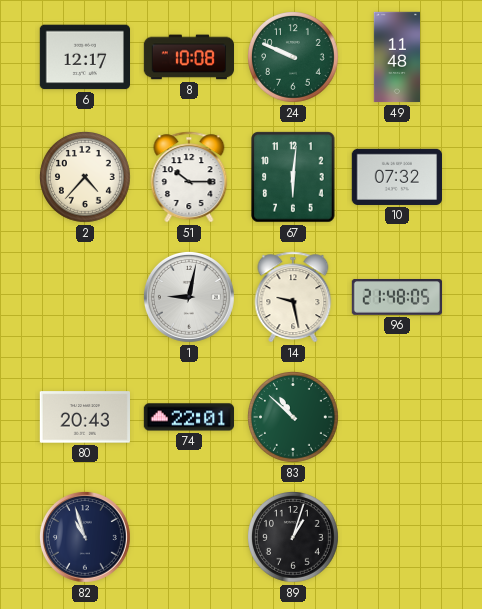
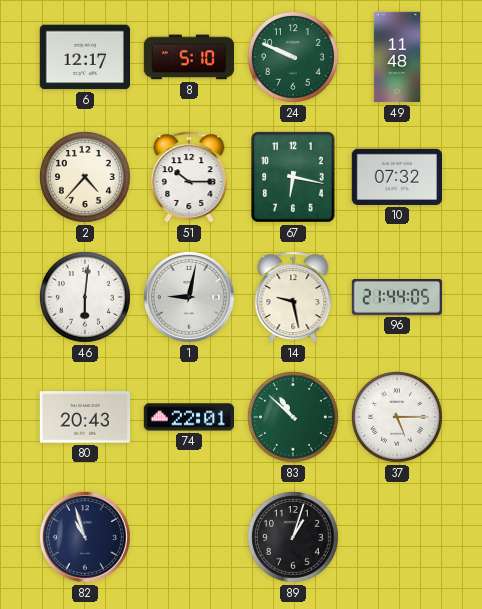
8: 10:08 -> 5:10 (188, 57)
67: 6:01 -> 6:17 (293, 177)
46: none -> 6:01 (86, 298)
96: 21:48 -> 21:44 (397, 298)
37: none -> 5:15 (398, 418)
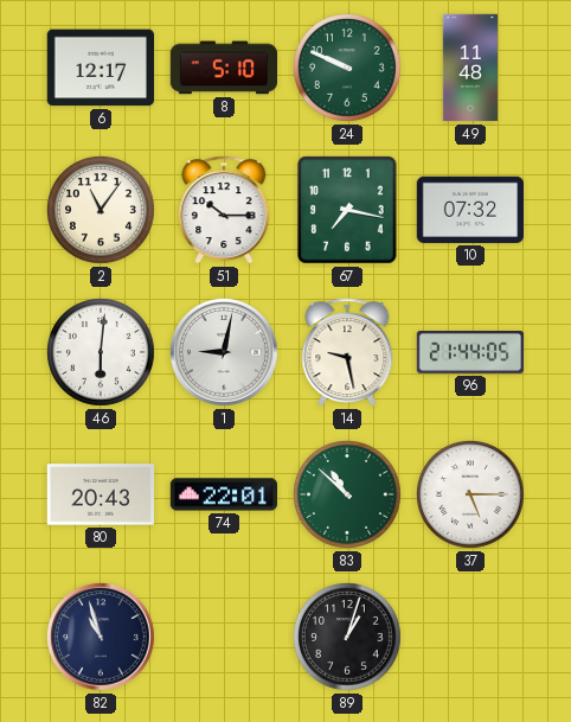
2: 4:37 -> 11:06 (102, 211)
67: 6:17 -> 7:17 (347, 210)
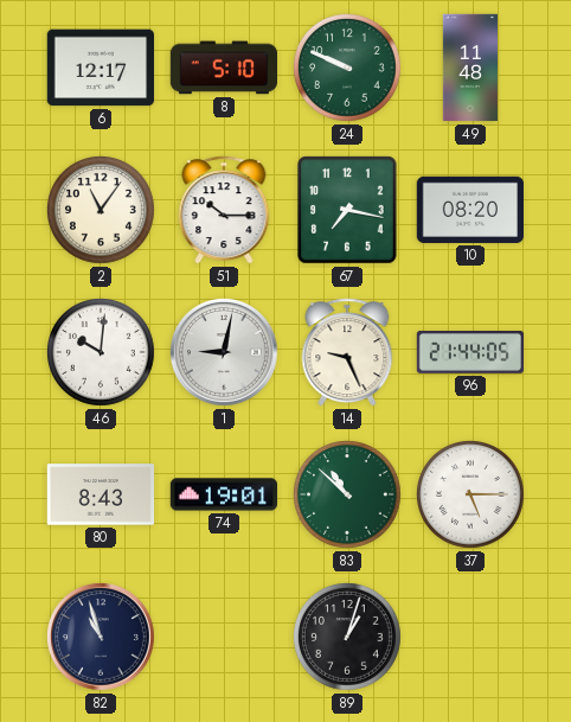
10: 07:32 -> 08:20 (469, 210)
46: 6:01 -> 10:01 (102, 353)
14: 9:28 -> 9:26 (347, 352)
80: 20:43 -> 8:43 (100, 494)
74: 22:01 -> 19:01 (223, 494)
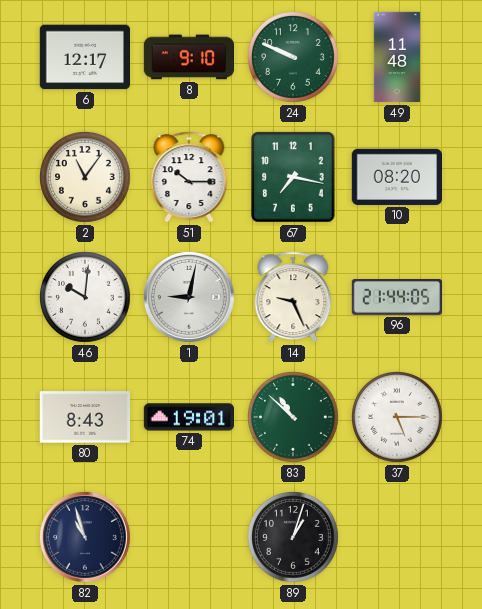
8: 5:10 -> 9:10 (188, 57)
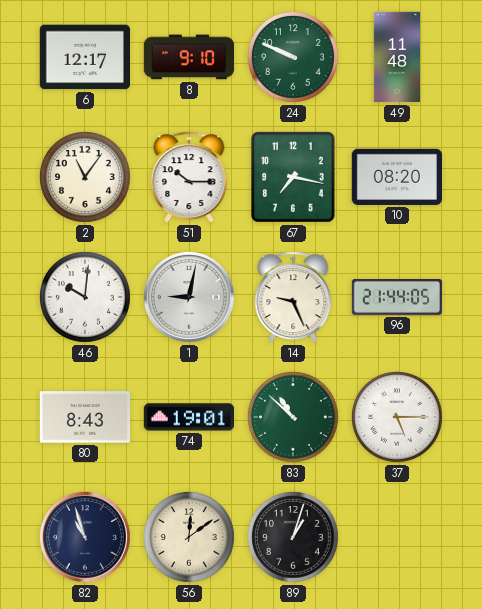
56: none -> 12:09 (190, 538)
